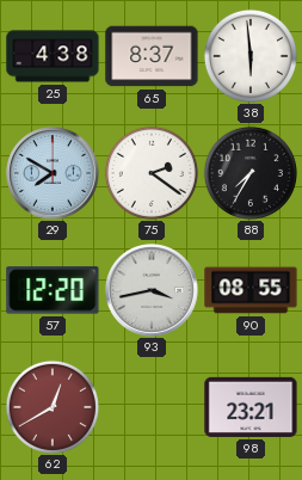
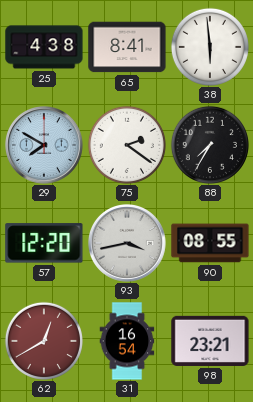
65: 8:37 -> 8:41 (127, 47)
31: none -> 16:54 (127, 341)
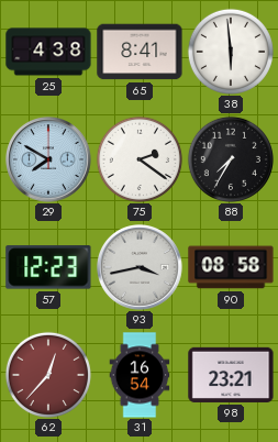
57: 12:20 -> 12:23 (48, 267)
90: 08:55 -> 08:58 (231, 267)
62: 12:40 -> 12:37 (48, 375)
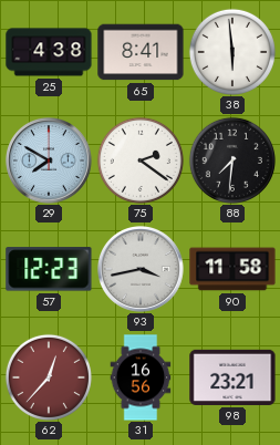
88: 7:35 -> 7:31 (232, 161)
90: 08:58 -> 11:58 (232, 269)
31: 16:54 -> 16:56 (141, 377)
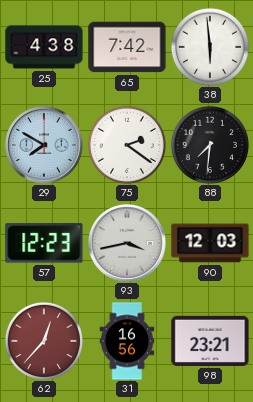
65: 8:41 -> 7:42 (127, 47)
90: 11:58 -> 12:03 (210, 243)
